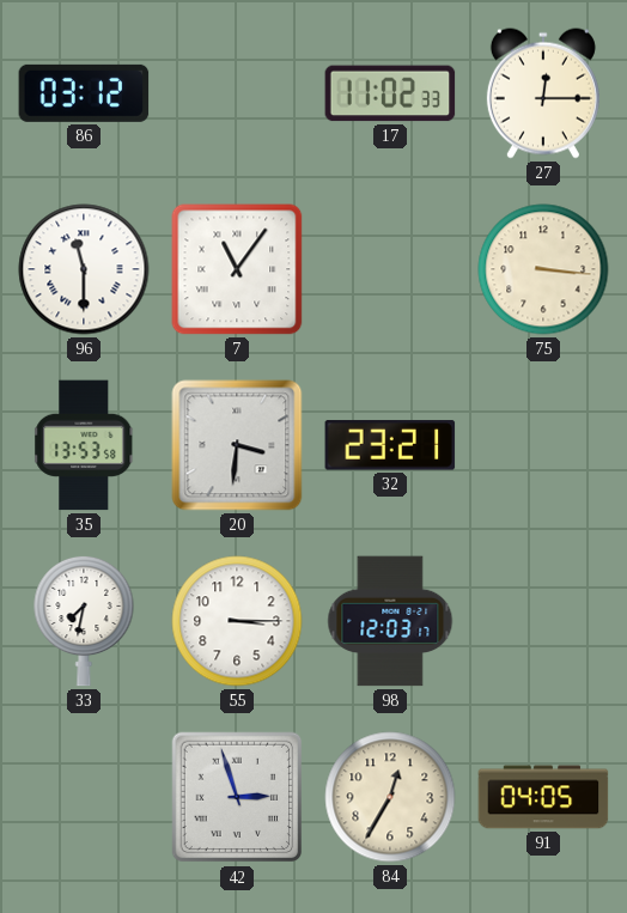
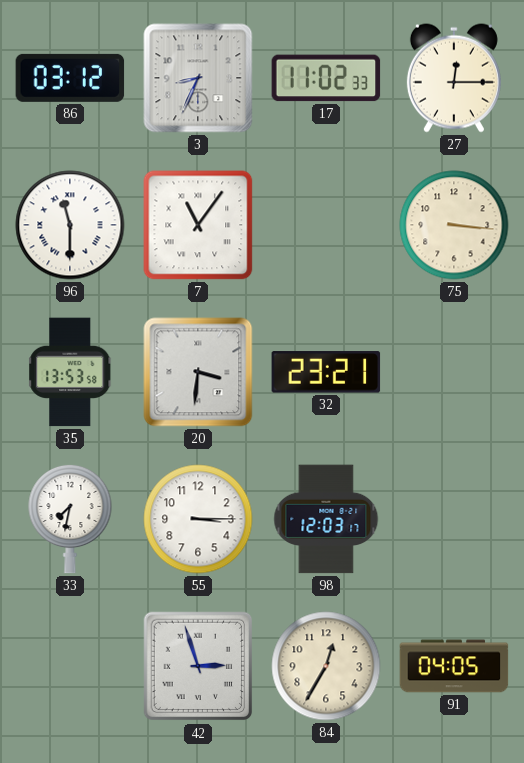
3: none -> 8:34 (198, 78)
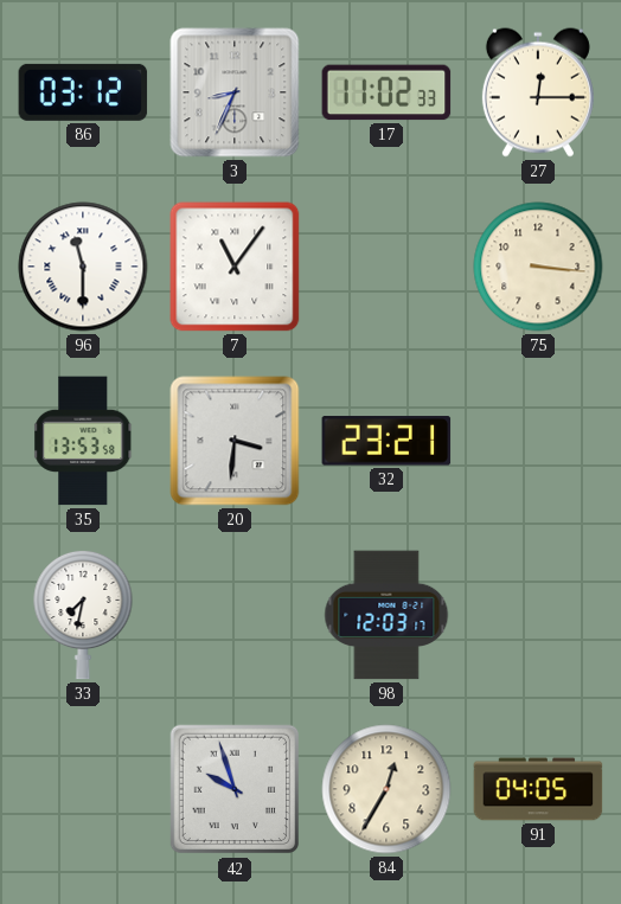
55: 3:15 -> none (198, 519)
42: 2:57 -> 9:57 (235, 789)
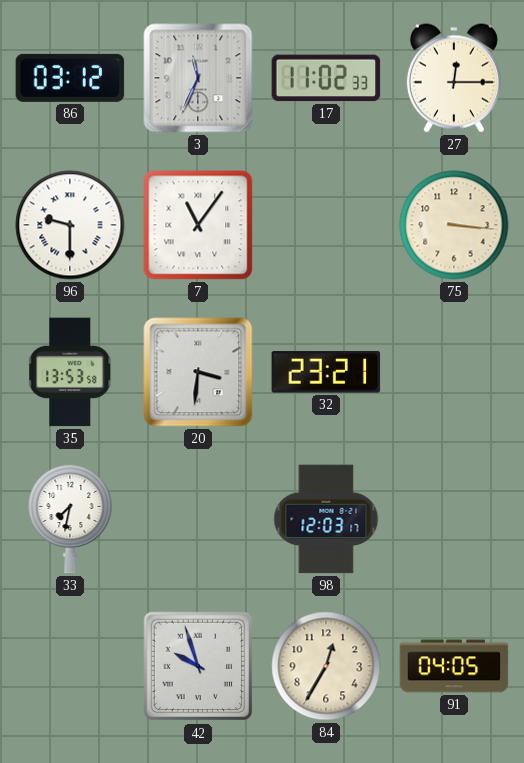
3: 8:34 -> 11:34 (198, 78)
96: 11:30 -> 9:30 (70, 225)
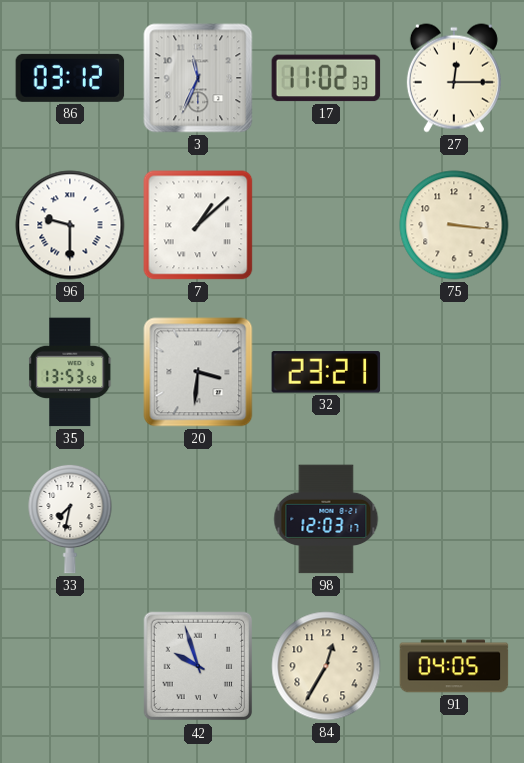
7: 11:06 -> 1:08 (198, 225)
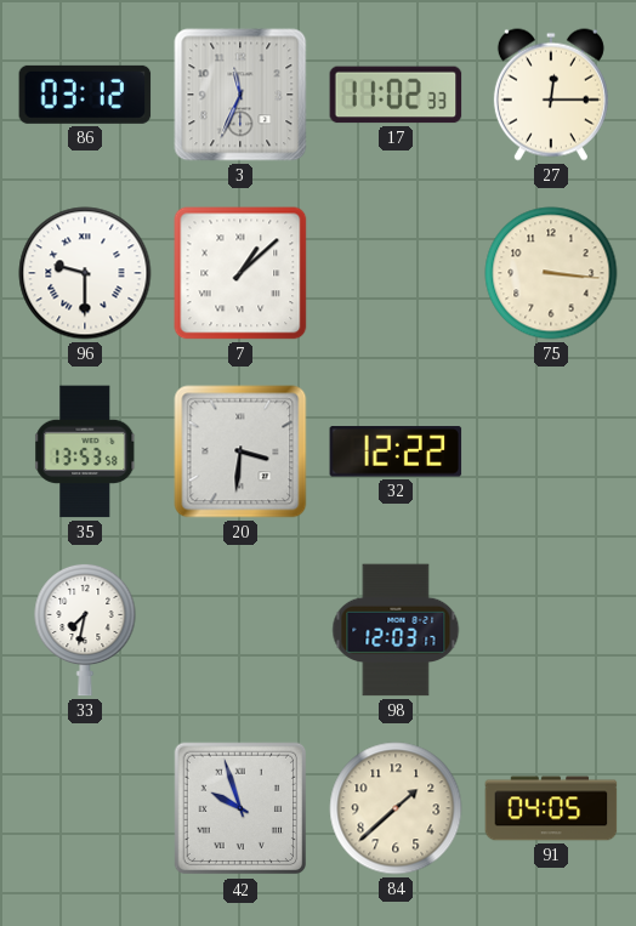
32: 23:21 -> 12:22 (396, 451)
84: 12:35 -> 1:38 (396, 808)
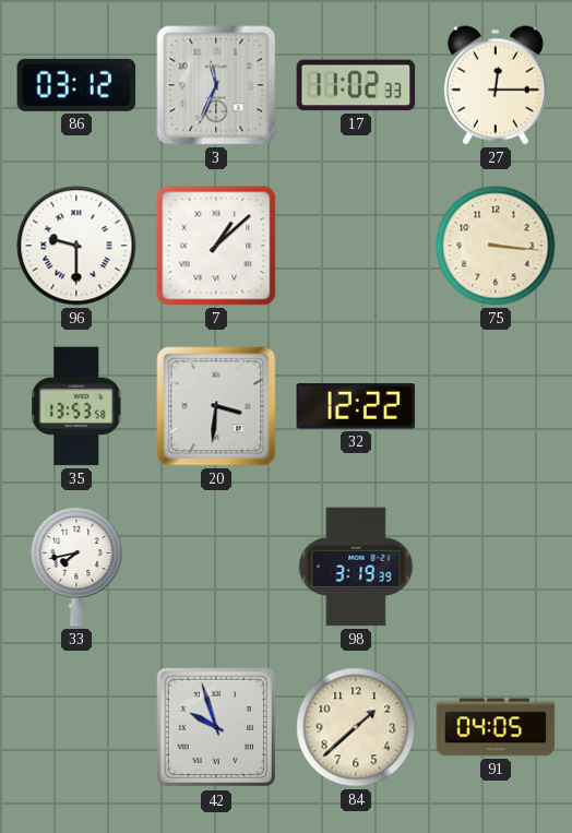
33: 7:32 -> 7:43 (76, 567)
98: 12:03 -> 3:19 (356, 567)
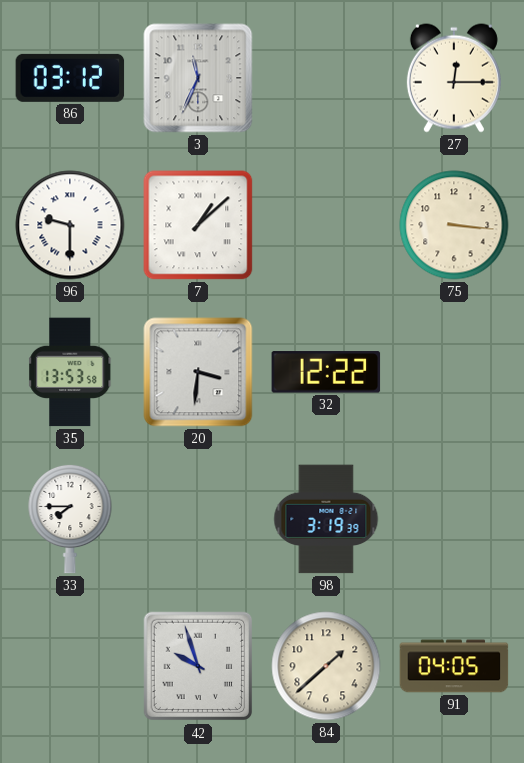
17: 11:02 -> none (356, 85)
33: 7:43 -> 7:45 (70, 519)
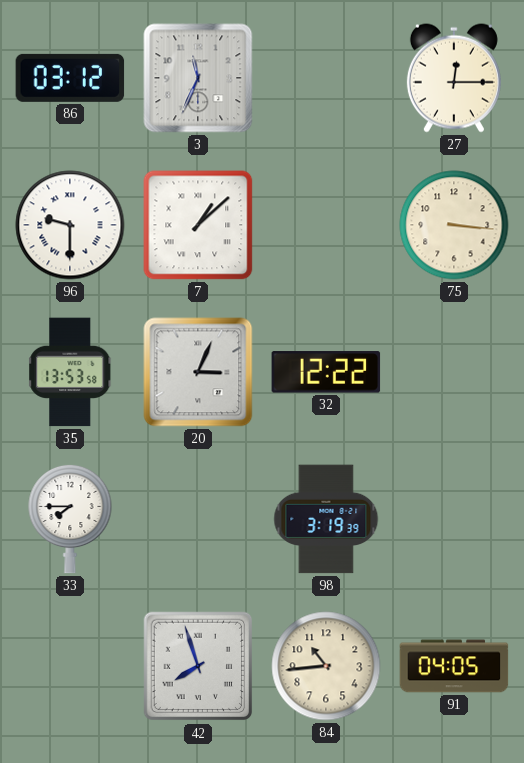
20: 3:31 -> 3:04 (198, 372)
42: 9:57 -> 7:57 (198, 666)
84: 1:38 -> 10:44 (326, 666)
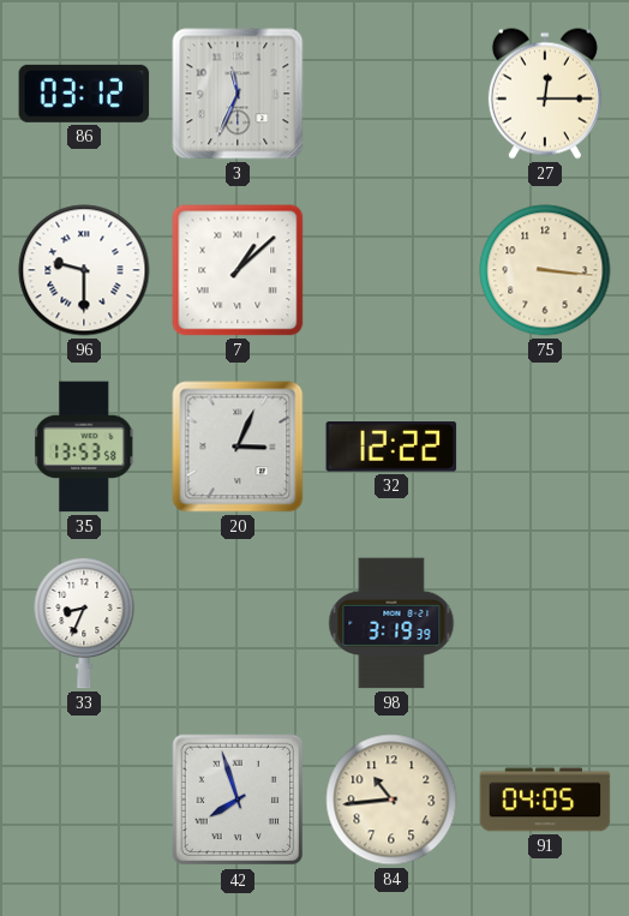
33: 7:45 -> 8:34 (84, 623)
